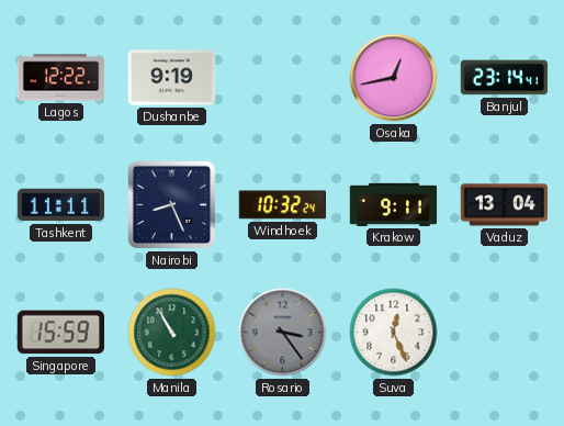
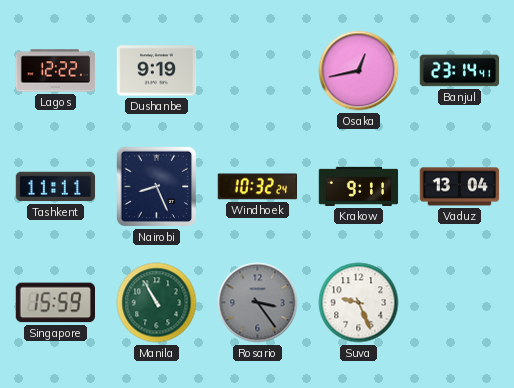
Suva: 12:26 -> 9:26 (359, 303)
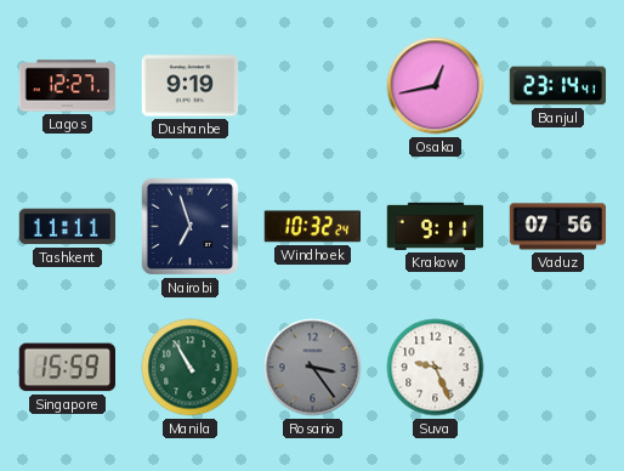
Lagos: 12:22 -> 12:27 (68, 86)
Nairobi: 8:26 -> 6:57 (191, 227)
Vaduz: 13:04 -> 07:56 (558, 227)
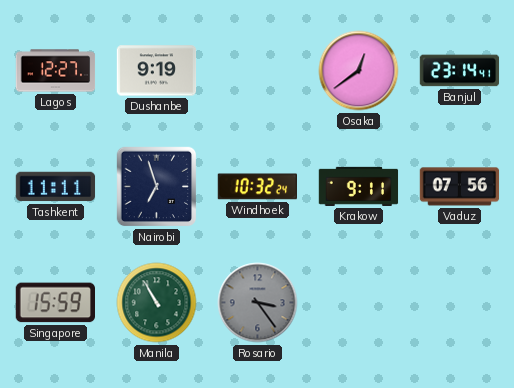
Osaka: 12:43 -> 12:39 (359, 71)
Suva: 9:26 -> none (436, 368)
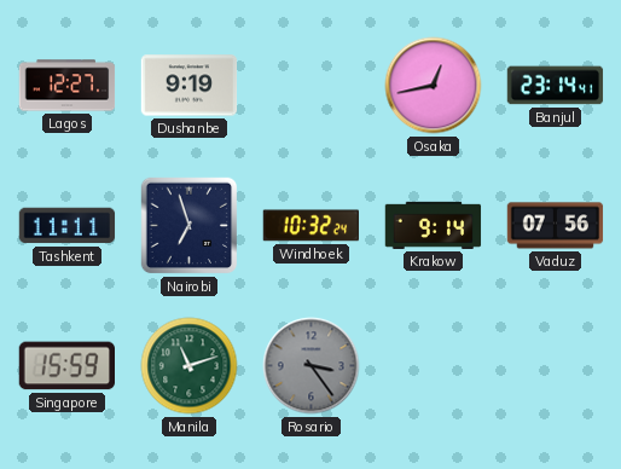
Osaka: 12:39 -> 12:43 (434, 86)
Krakow: 9:11 -> 9:14 (434, 225)
Manila: 10:55 -> 11:12 (190, 366)
